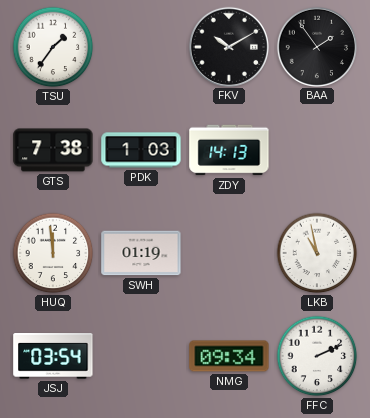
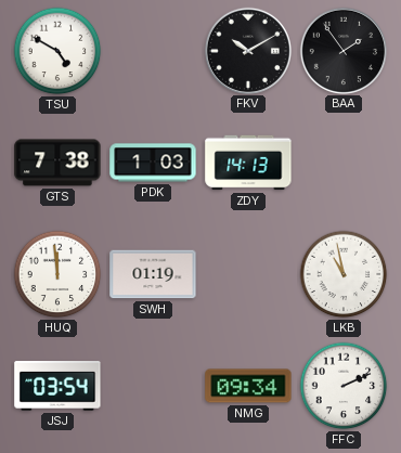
TSU: 1:36 -> 4:50 (57, 51)
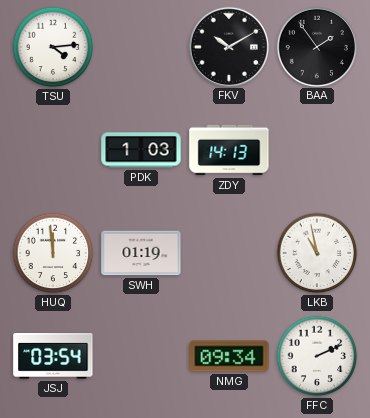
TSU: 4:50 -> 4:14 (53, 47)
GTS: 7:38 -> none (57, 163)
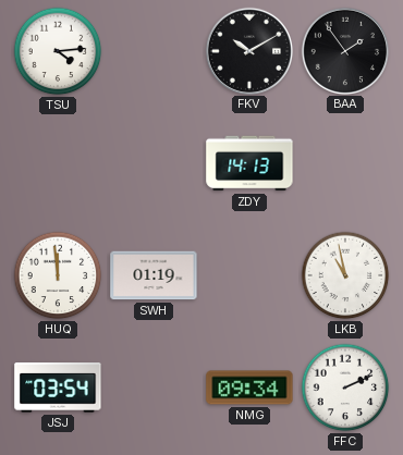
PDK: 1:03 -> none (141, 150)
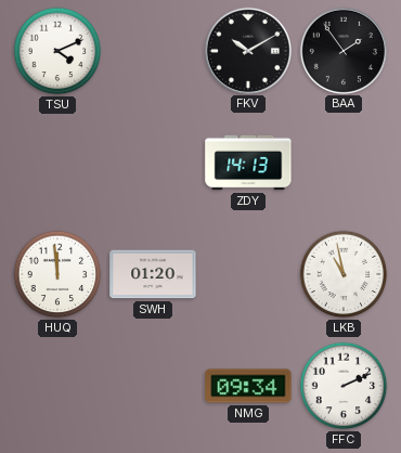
TSU: 4:14 -> 4:11 (57, 51)
SWH: 01:19 -> 01:20 (153, 274)
JSJ: 03:54 -> none (58, 389)
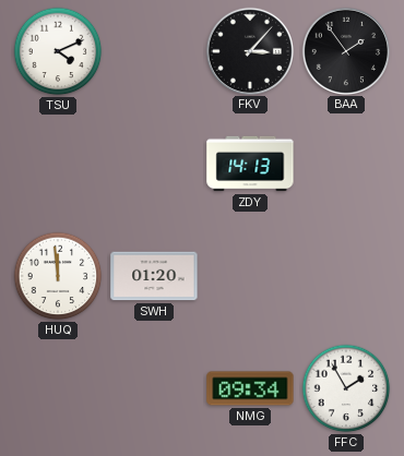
FKV: 10:10 -> 3:07 (249, 50)
LKB: 10:58 -> none (344, 274)
FFC: 2:11 -> 1:55 (346, 388)
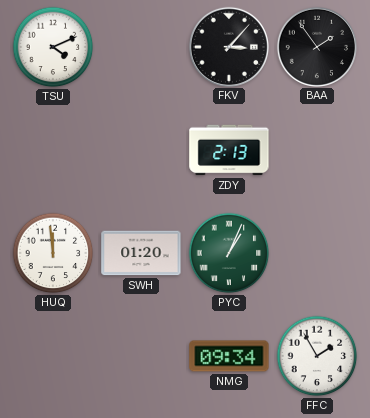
ZDY: 14:13 -> 2:13 (229, 150)
PYC: none -> 1:04 (229, 253)
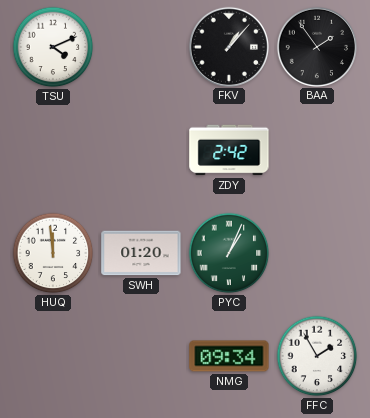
FKV: 3:07 -> 1:07 (228, 46)
ZDY: 2:13 -> 2:42 (229, 150)
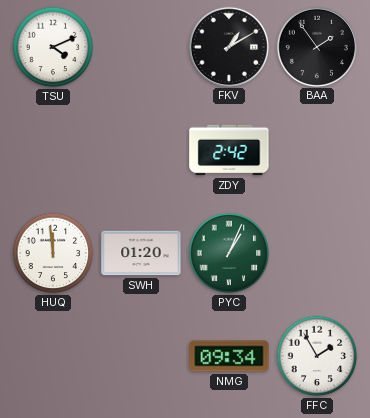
FKV: 1:07 -> 1:10 (228, 46)
